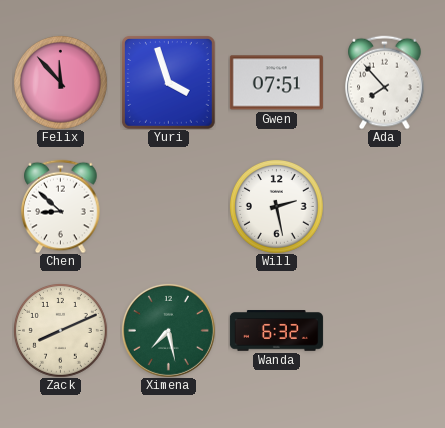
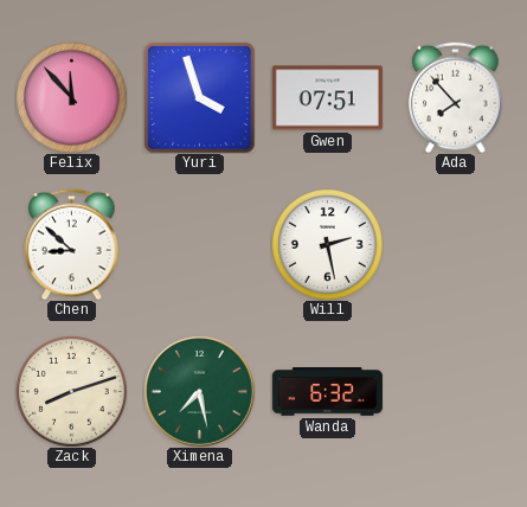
Zack: 8:11 -> 8:12 (71, 391)
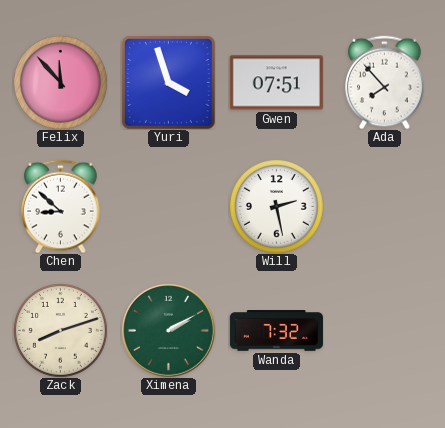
Ximena: 7:28 -> 2:10 (168, 330)
Wanda: 6:32 -> 7:32 (276, 331)
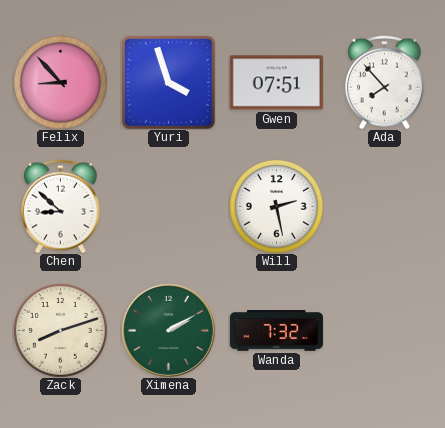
Felix: 11:53 -> 8:53 (60, 82)
